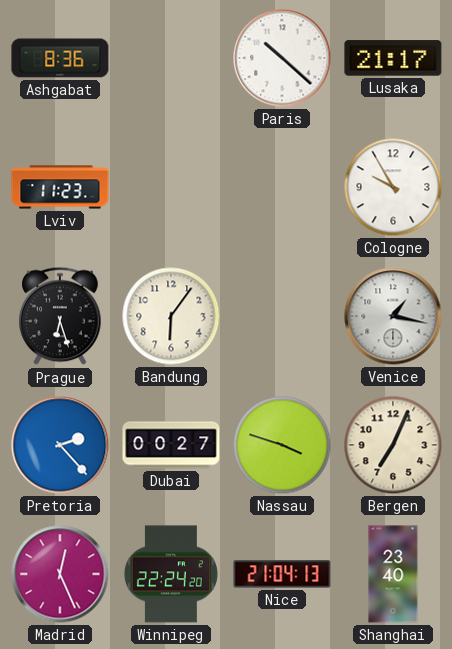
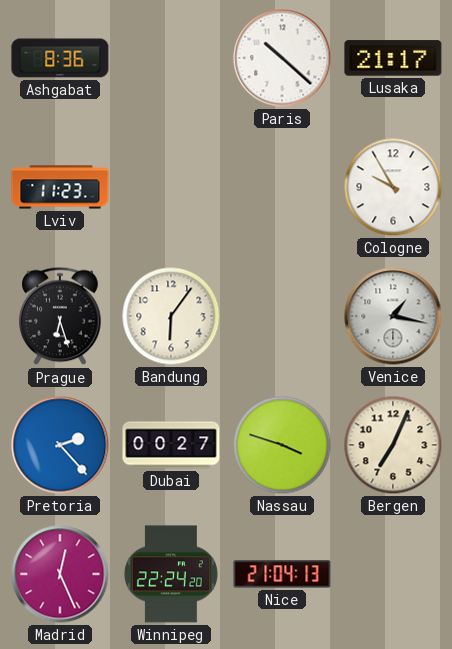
Shanghai: 23:40 -> none (393, 574)
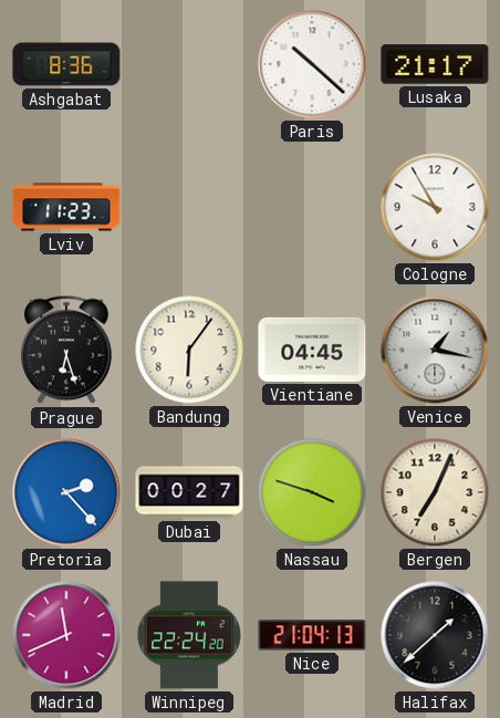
Vientiane: none -> 04:45 (312, 350)
Madrid: 12:26 -> 11:41 (66, 635)
Halifax: none -> 1:38 (435, 635)
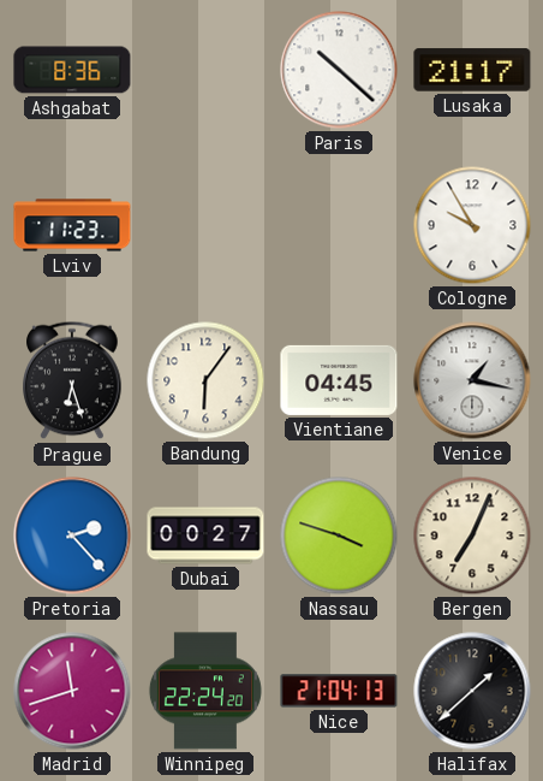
Madrid: 11:41 -> 11:42 (72, 691)
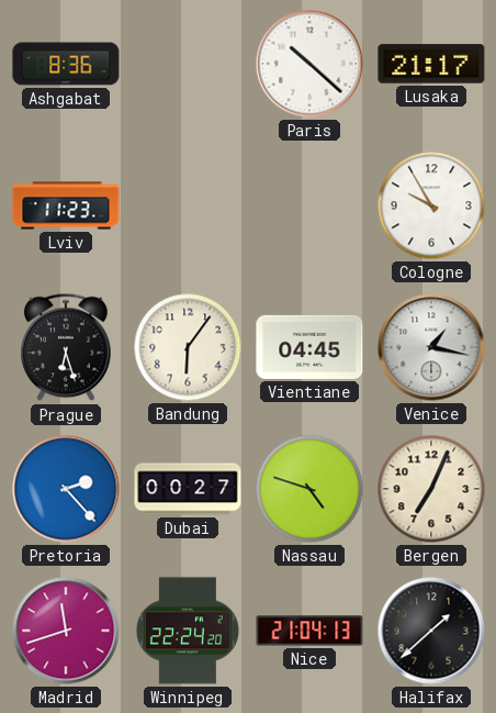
Nassau: 3:48 -> 4:48 (309, 489)
